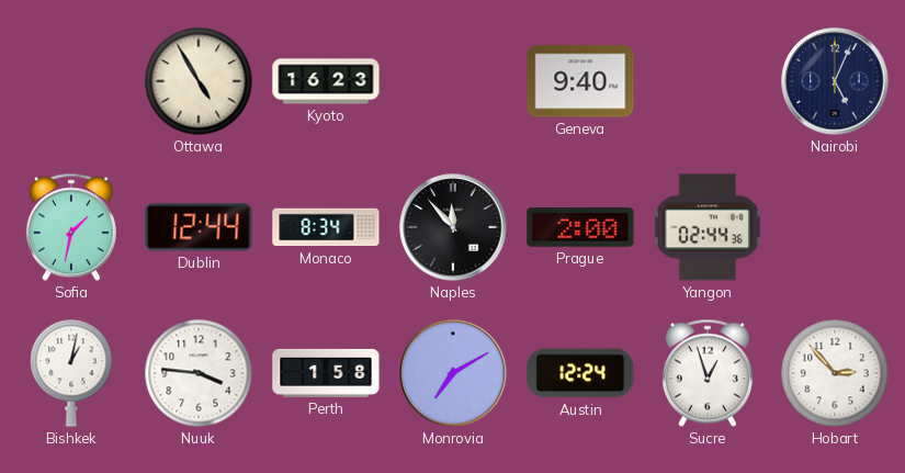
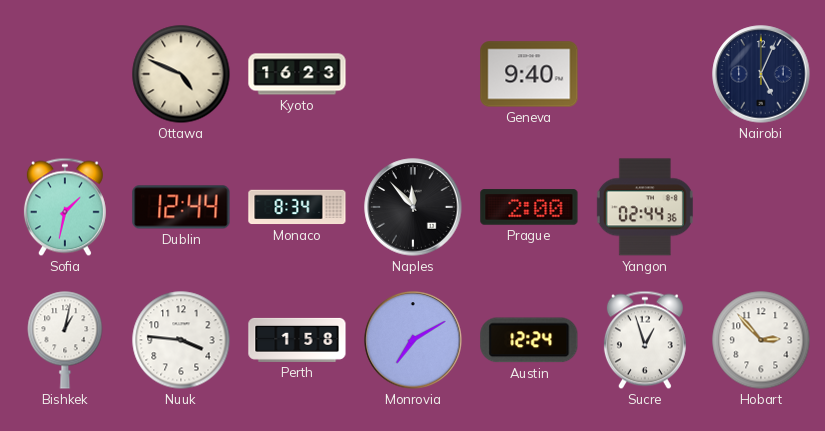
Ottawa: 4:55 -> 4:49 (181, 74)
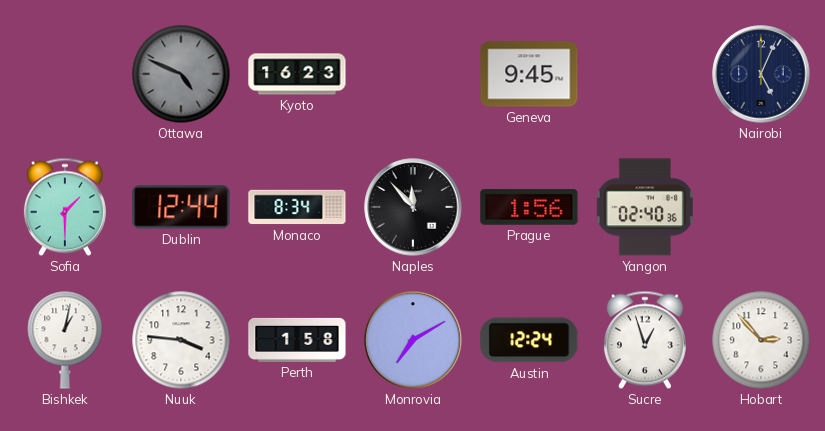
Ottawa dial: cream -> grey (181, 74)
Geneva: 9:40 -> 9:45 (529, 74)
Sofia: 1:32 -> 1:30 (65, 207)
Prague: 2:00 -> 1:56 (529, 207)
Yangon: 02:44 -> 02:40 (645, 207)
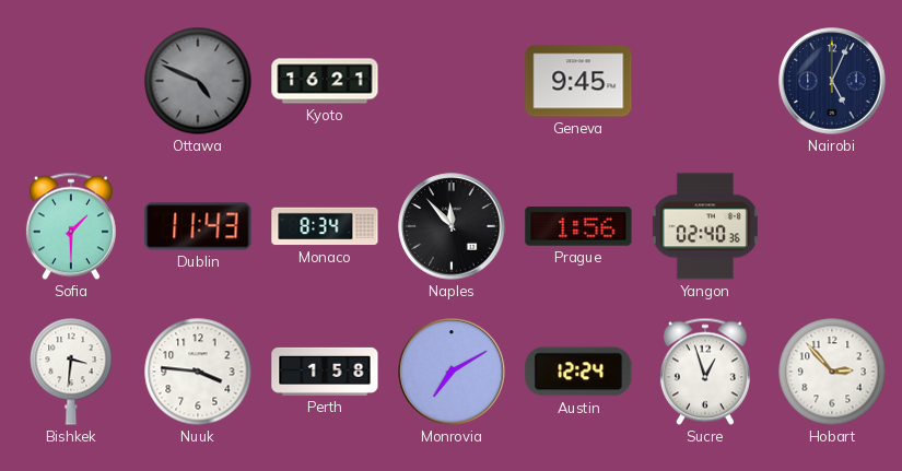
Kyoto: 16:23 -> 16:21 (325, 81)
Dublin: 12:44 -> 11:43 (198, 226)
Bishkek: 1:02 -> 3:31 (71, 372)
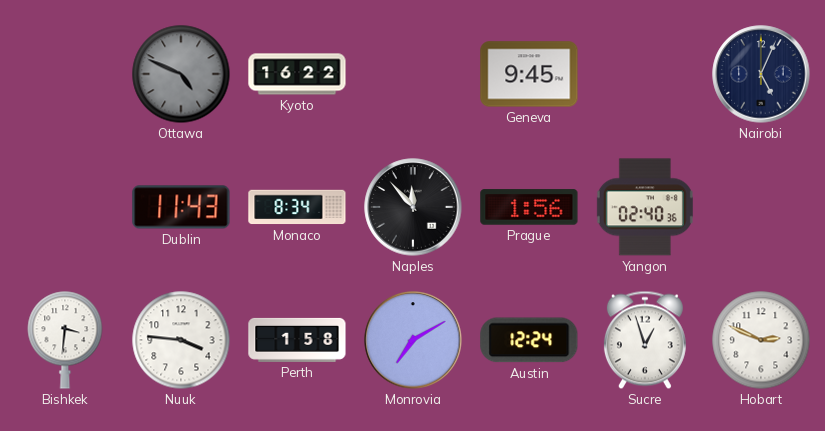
Kyoto: 16:21 -> 16:22 (297, 74)
Sofia: 1:30 -> none (71, 226)
Hobart: 2:53 -> 2:49 (761, 340)
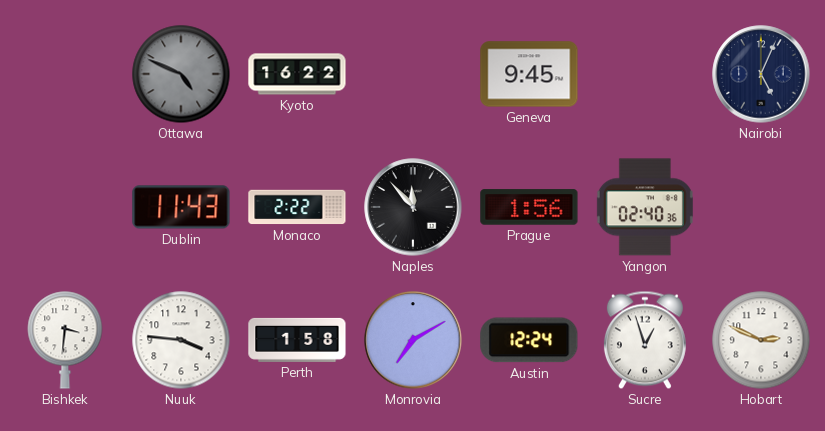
Monaco: 8:34 -> 2:22 (297, 207)
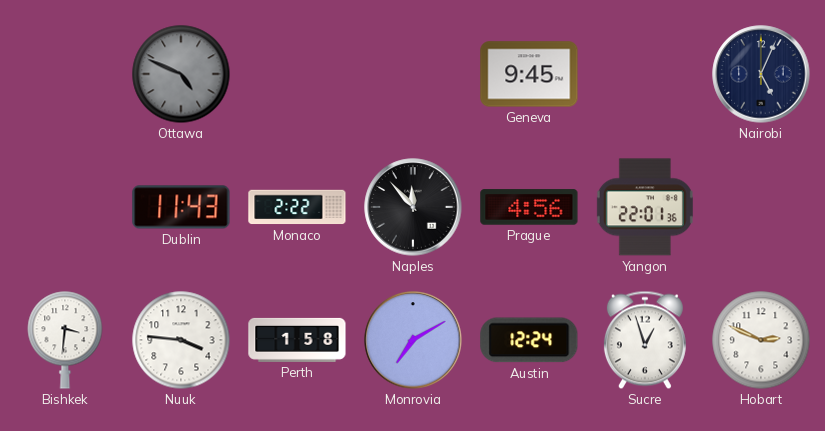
Kyoto: 16:22 -> none (297, 74)
Prague: 1:56 -> 4:56 (529, 207)
Yangon: 02:40 -> 22:01 (645, 207)
